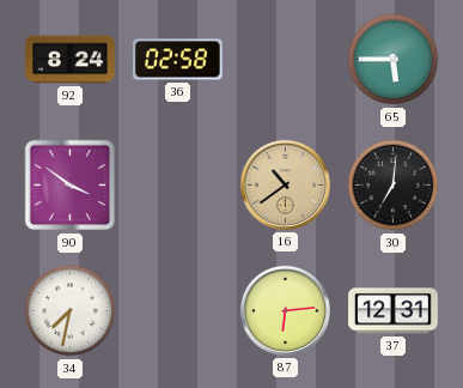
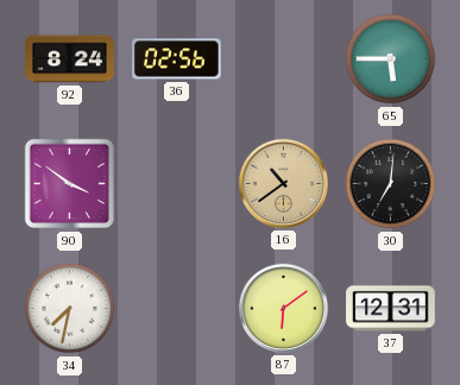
36: 02:58 -> 02:56 (177, 59)
87: 6:14 -> 6:09 (283, 308)
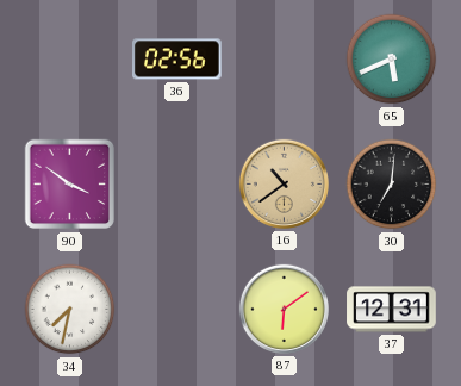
92: 8:24 -> none (70, 59)
65: 5:45 -> 5:41 (392, 60)
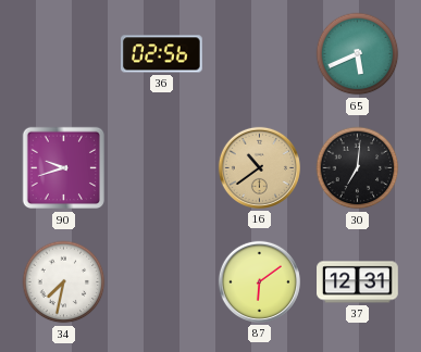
90: 3:51 -> 9:42 (64, 168)
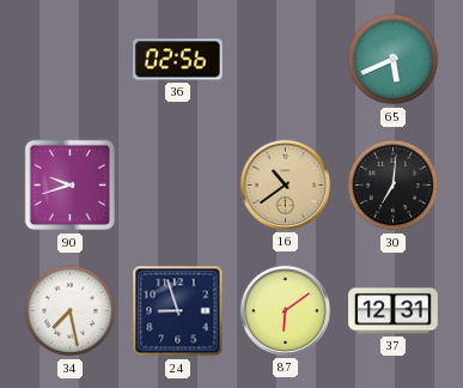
34: 7:32 -> 7:28 (71, 311)
24: none -> 8:57 (178, 311)
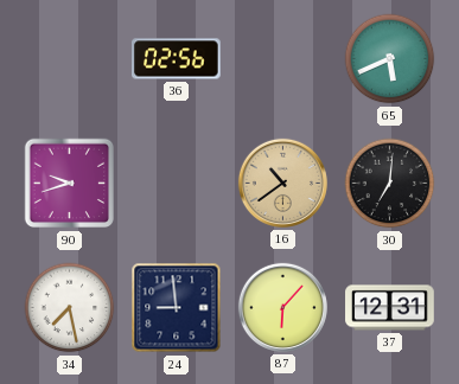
24: 8:57 -> 8:59 (177, 308)
87: 6:09 -> 6:07 (282, 307)
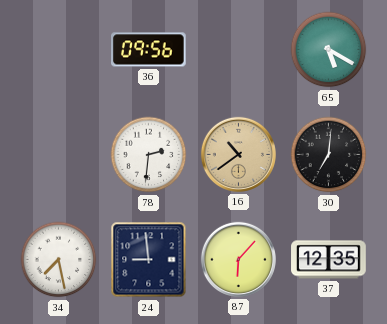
36: 02:56 -> 09:56 (149, 50)
65: 5:41 -> 5:20 (329, 50)
90: 9:42 -> none (70, 184)
78: none -> 2:31 (149, 155)
37: 12:31 -> 12:35 (329, 260)
